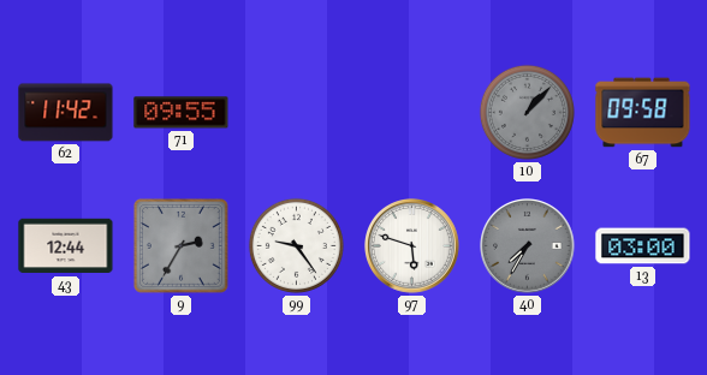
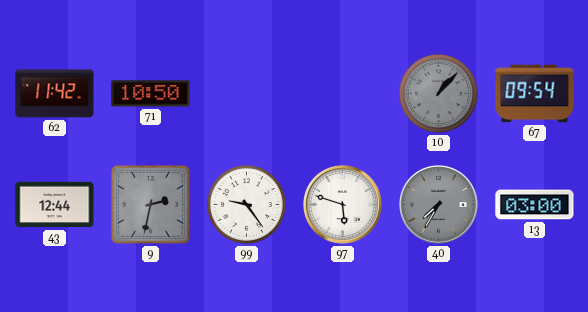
71: 09:55 -> 10:50 (151, 94)
67: 09:58 -> 09:54 (535, 94)
9: 2:35 -> 2:32 (150, 204)
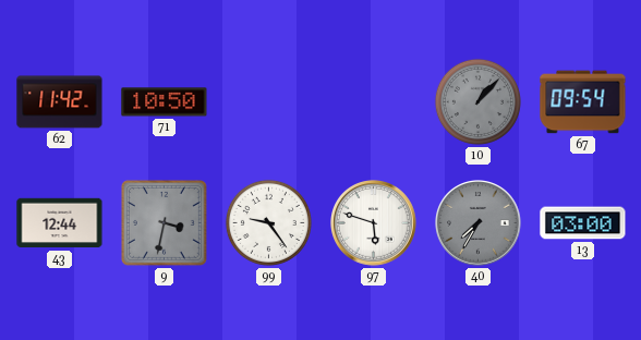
9: 2:32 -> 3:32 (164, 222)
